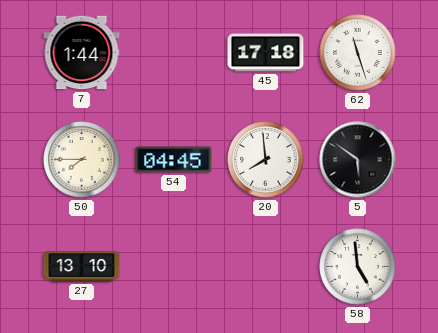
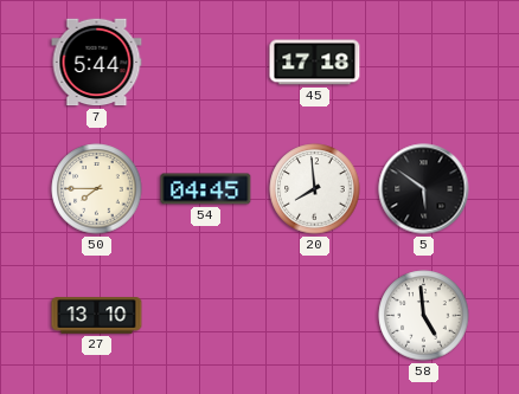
7: 1:44 -> 5:44 (97, 63)
62: 11:27 -> none (358, 53)
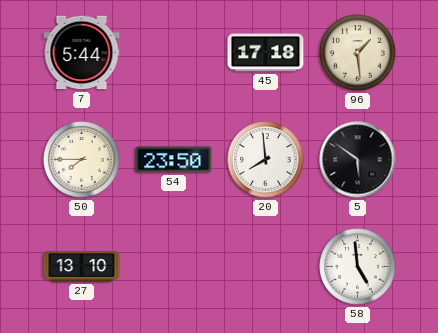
96: none -> 1:29 (358, 53)
54: 04:45 -> 23:50 (174, 160)
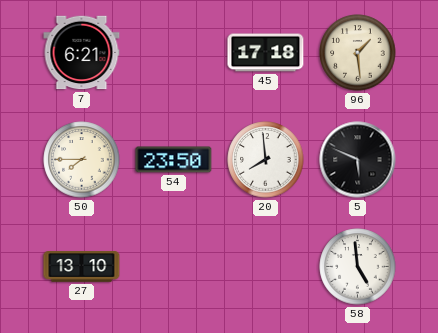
7: 5:44 -> 6:21 (82, 53)
5: 5:51 -> 5:49 (358, 160)
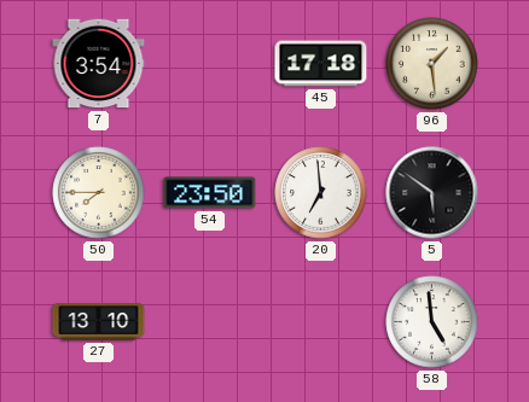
7: 6:21 -> 3:54 (99, 64)
20: 7:59 -> 6:59 (321, 193)
5: 5:49 -> 5:51 (432, 193)
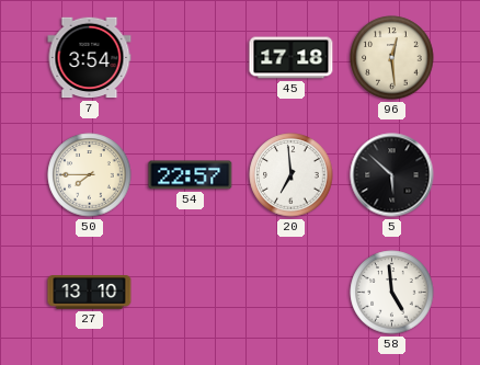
96: 1:29 -> 12:29 (392, 58)
54: 23:50 -> 22:57 (191, 175)
5: 5:51 -> 5:52 (392, 175)
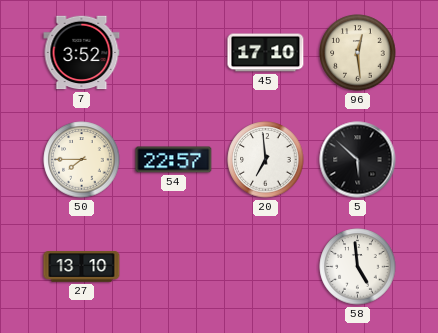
7: 3:54 -> 3:52 (82, 53)
45: 17:18 -> 17:10 (266, 53)
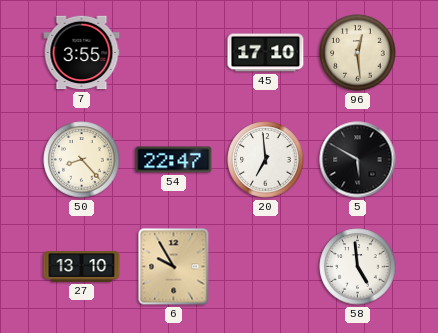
7: 3:52 -> 3:55 (82, 53)
50: 7:45 -> 8:23 (82, 160)
54: 22:57 -> 22:47 (174, 160)
5: 5:52 -> 5:50 (358, 160)
6: none -> 9:55 (174, 267)
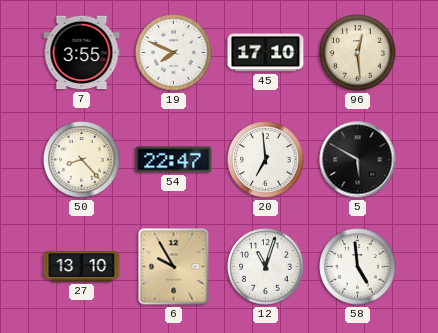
19: none -> 7:49 (174, 53)
12: none -> 11:03 (266, 267)
